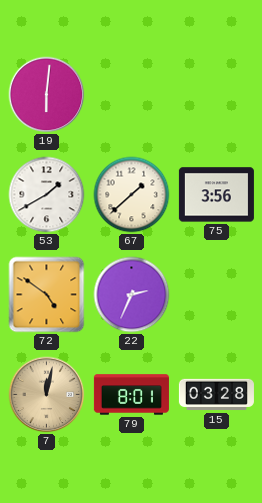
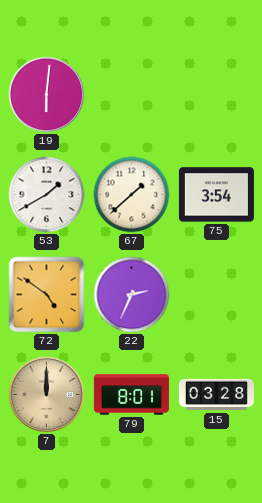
75: 3:56 -> 3:54 (216, 195)
7: 12:02 -> 12:00 (47, 395)
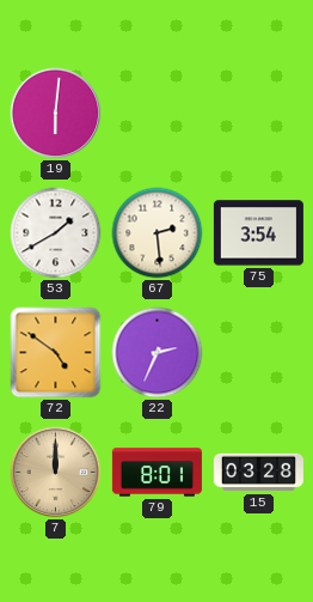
67: 1:38 -> 2:29 (158, 233)
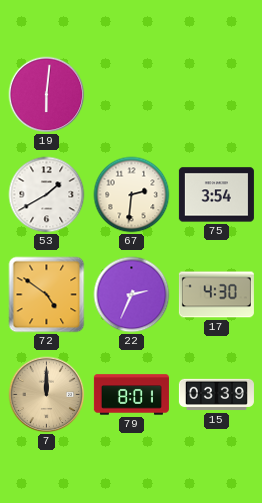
67: 2:29 -> 2:31 (132, 195)
17: none -> 4:30 (216, 295)
15: 03:28 -> 03:39 (216, 395)
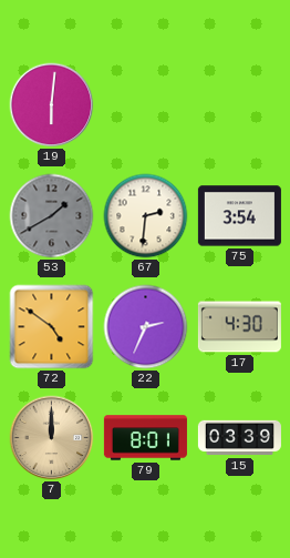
53 dial: white -> grey (52, 216)
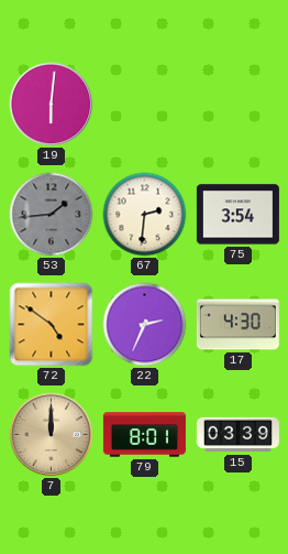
53: 1:40 -> 1:44 (52, 215)
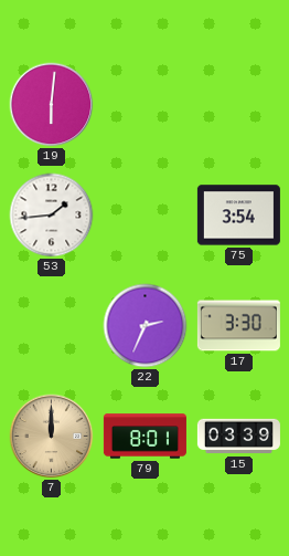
53 dial: grey -> white (52, 216)
67: 2:31 -> none (145, 215)
72: 4:51 -> none (52, 325)
17: 4:30 -> 3:30 (238, 326)
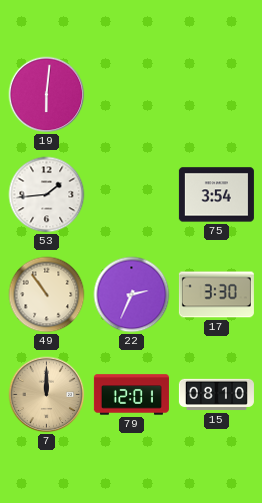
49: none -> 10:54 (47, 295)
79: 8:01 -> 12:01 (131, 395)
15: 03:39 -> 08:10 (216, 395)
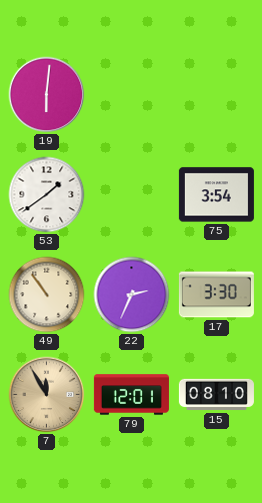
53: 1:44 -> 1:39 (47, 195)
7: 12:00 -> 11:55 (47, 395)
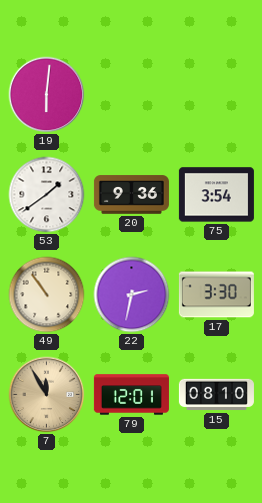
20: none -> 9:36 (131, 195)
22: 2:34 -> 2:32 (132, 295)
